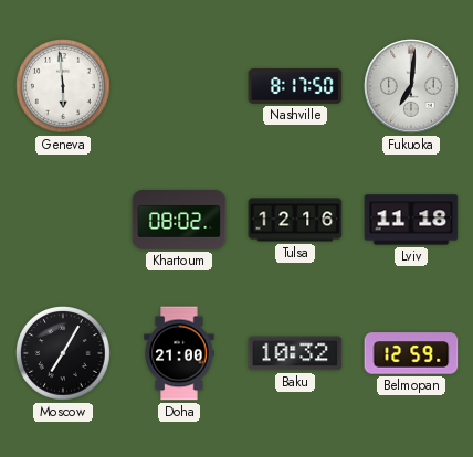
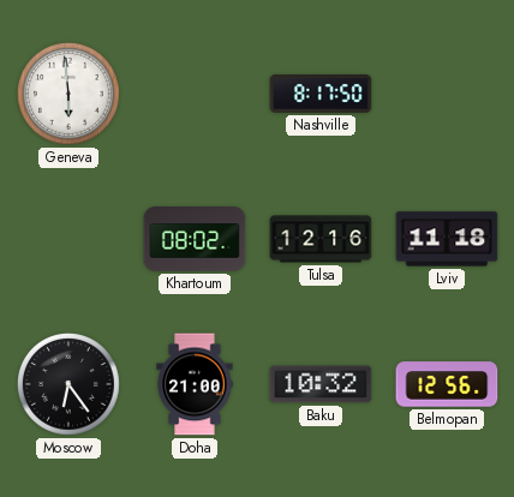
Fukuoka: 7:01 -> none (411, 86)
Moscow: 7:05 -> 6:24 (70, 385)
Belmopan: 12:59 -> 12:56 (447, 384)
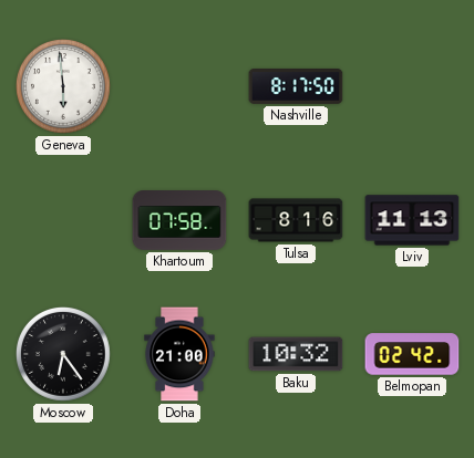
Khartoum: 08:02 -> 07:58 (179, 221)
Tulsa: 12:16 -> 8:16 (296, 220)
Lviv: 11:18 -> 11:13 (412, 220)
Belmopan: 12:56 -> 02:42 (412, 354)
